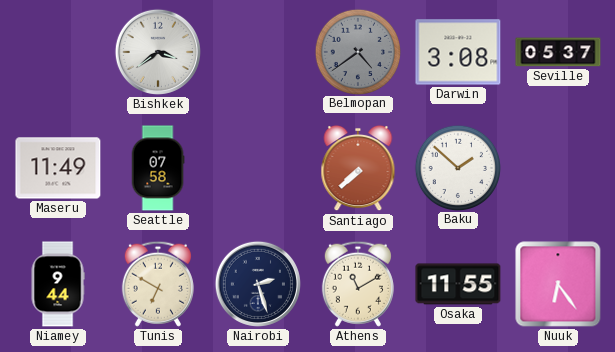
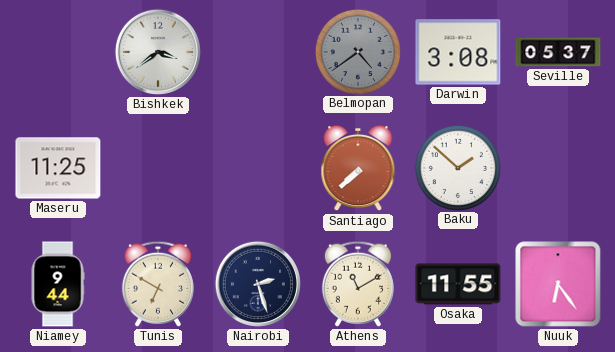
Maseru: 11:49 -> 11:25 (58, 168)
Seattle: 07:58 -> none (158, 168)
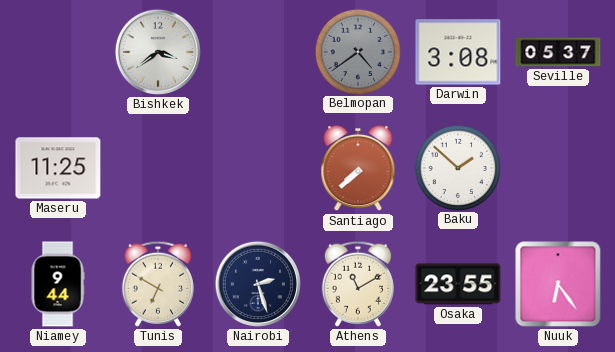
Osaka: 11:55 -> 23:55 (458, 284)
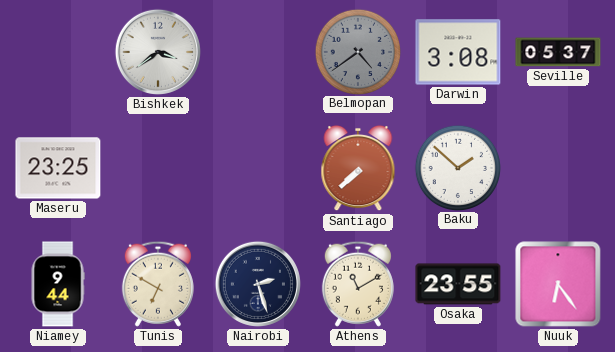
Maseru: 11:25 -> 23:25 (58, 168)
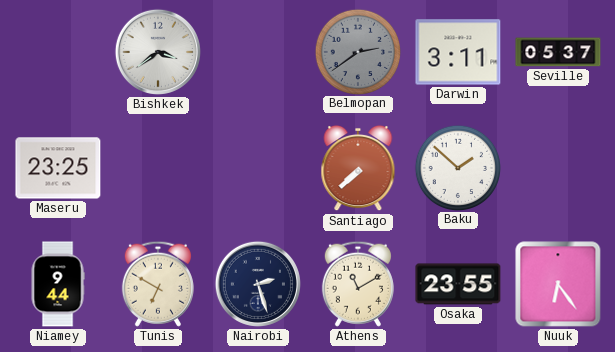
Belmopan: 4:39 -> 2:39 (357, 51)
Darwin: 3:08 -> 3:11 (458, 52)
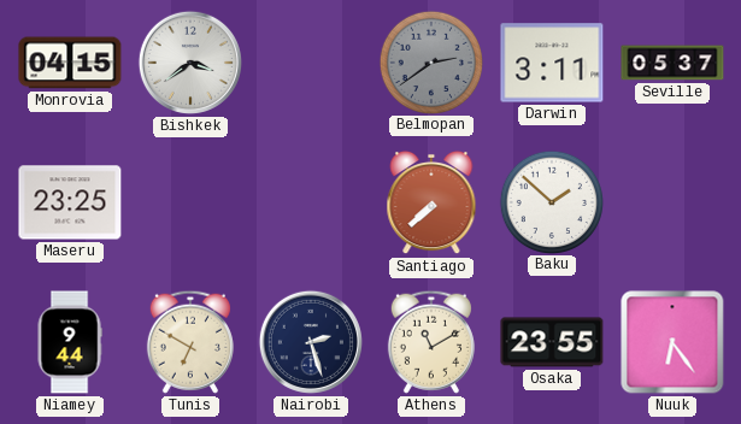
Monrovia: none -> 04:15 (70, 63)
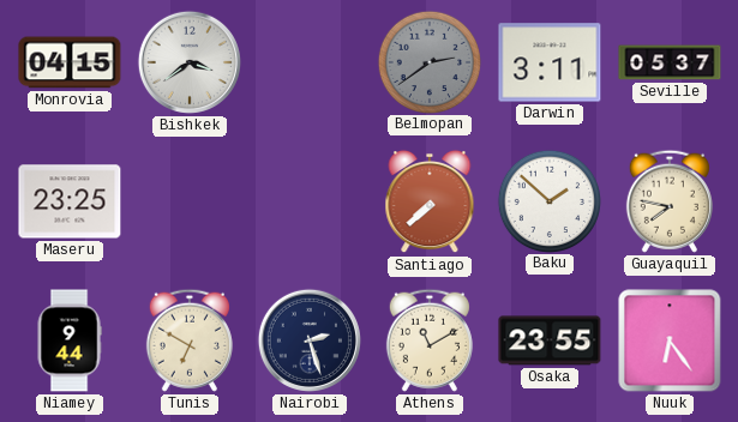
Guayaquil: none -> 7:47 (670, 201)
